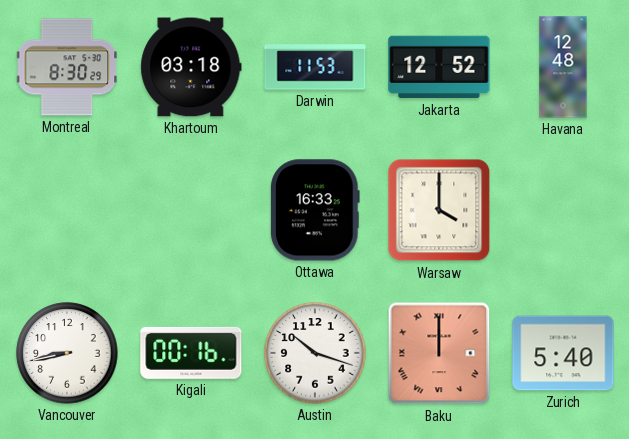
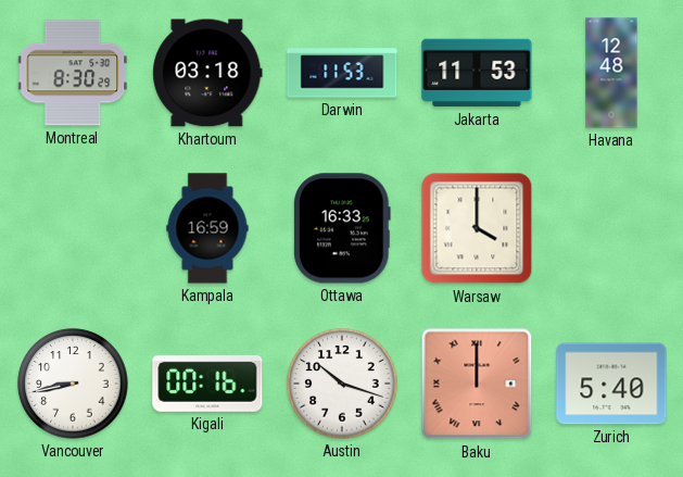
Jakarta: 12:52 -> 11:53 (477, 73)
Kampala: none -> 16:59 (207, 228)
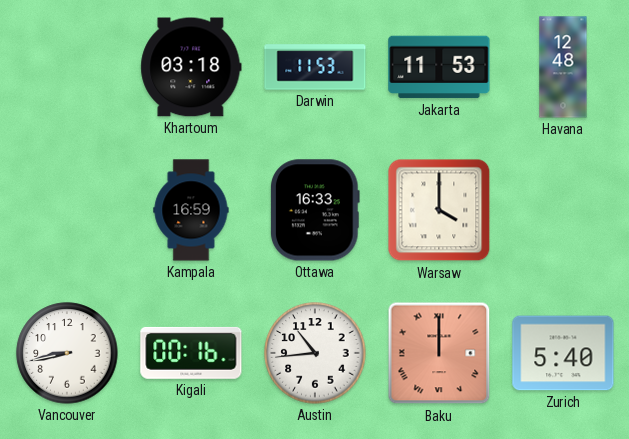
Montreal: 8:30 -> none (73, 73)
Austin: 10:18 -> 10:44 (315, 353)
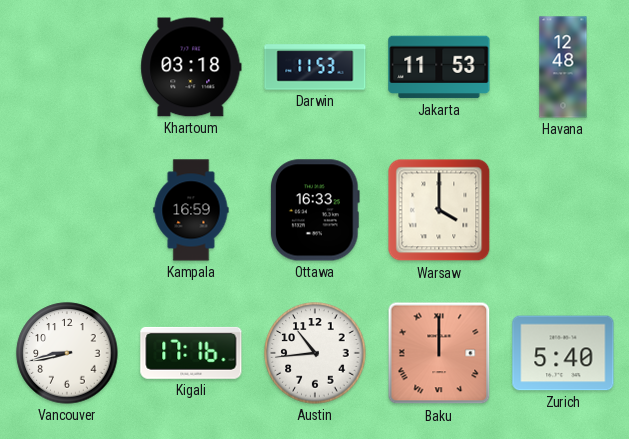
Kigali: 00:16 -> 17:16 (191, 353)
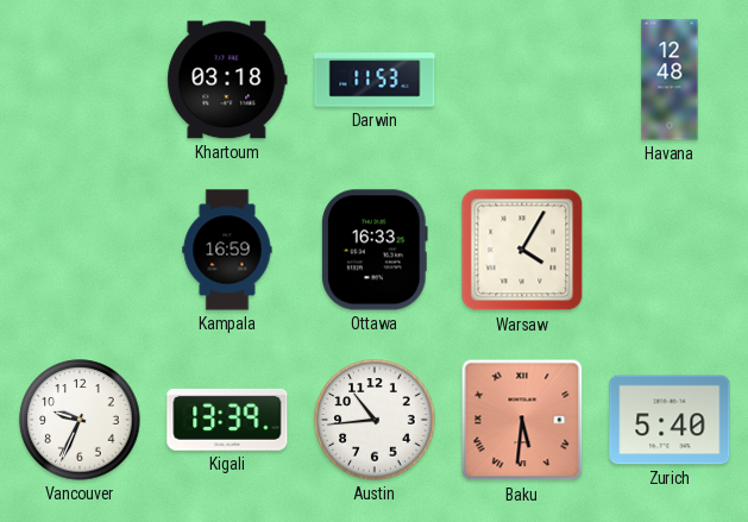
Jakarta: 11:53 -> none (439, 67)
Warsaw: 4:00 -> 4:05 (522, 250)
Vancouver: 8:43 -> 9:34 (80, 420)
Kigali: 17:16 -> 13:39 (227, 420)
Baku: 12:00 -> 5:31 (522, 420)
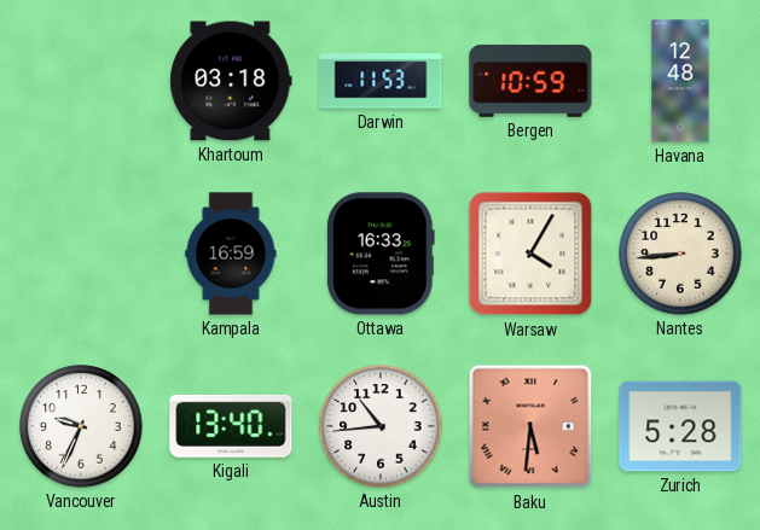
Bergen: none -> 10:59 (530, 81)
Nantes: none -> 8:44 (680, 254)
Kigali: 13:39 -> 13:40 (231, 426)
Zurich: 5:40 -> 5:28 (680, 426)
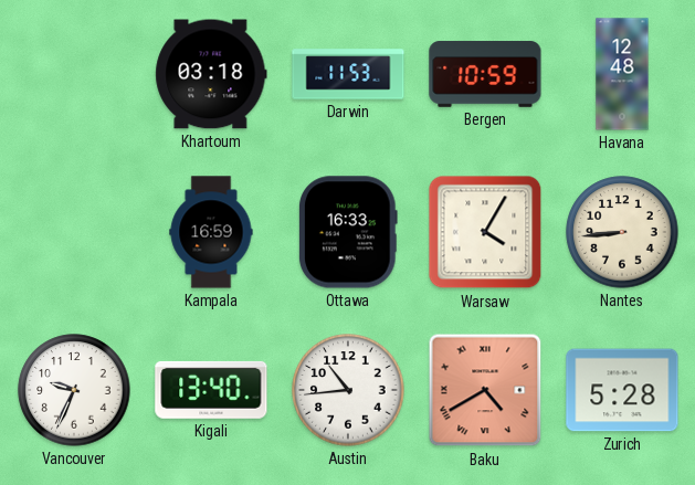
Baku: 5:31 -> 4:40 (485, 390)
